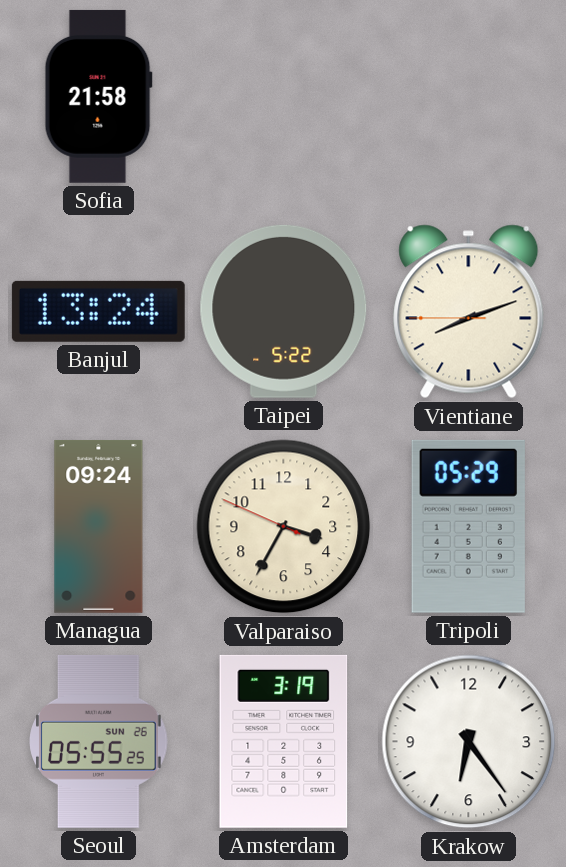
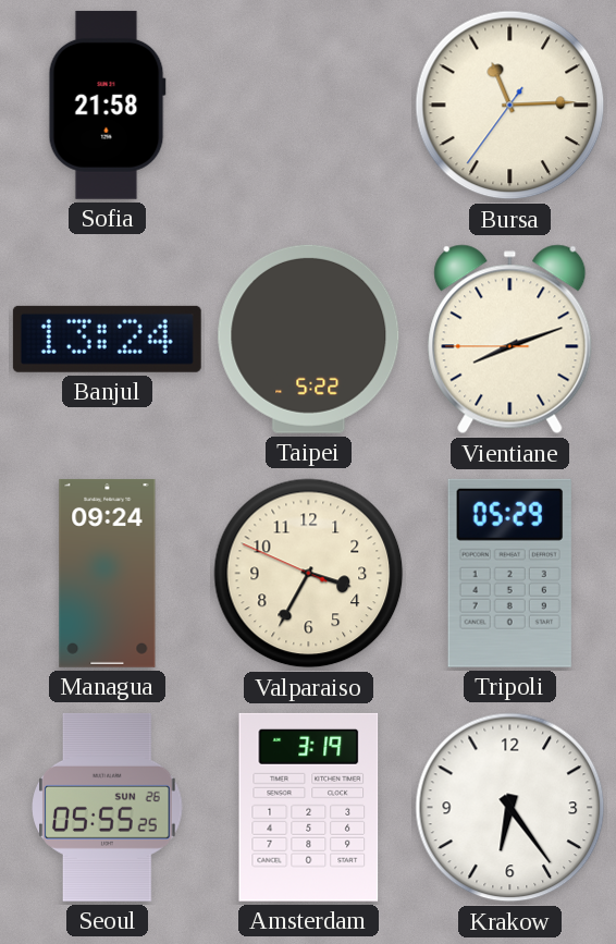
Bursa: none -> 11:14 (510, 106)
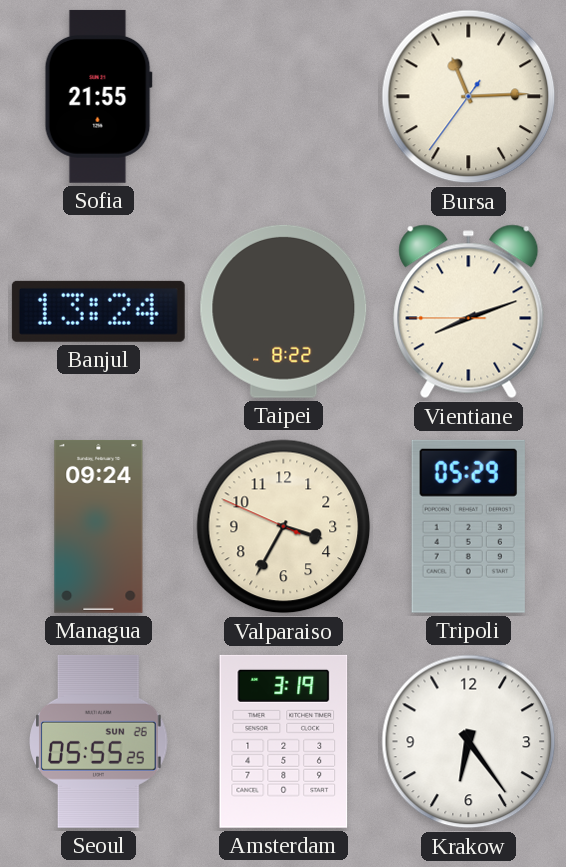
Sofia: 21:58 -> 21:55 (98, 96)
Taipei: 5:22 -> 8:22 (284, 311)
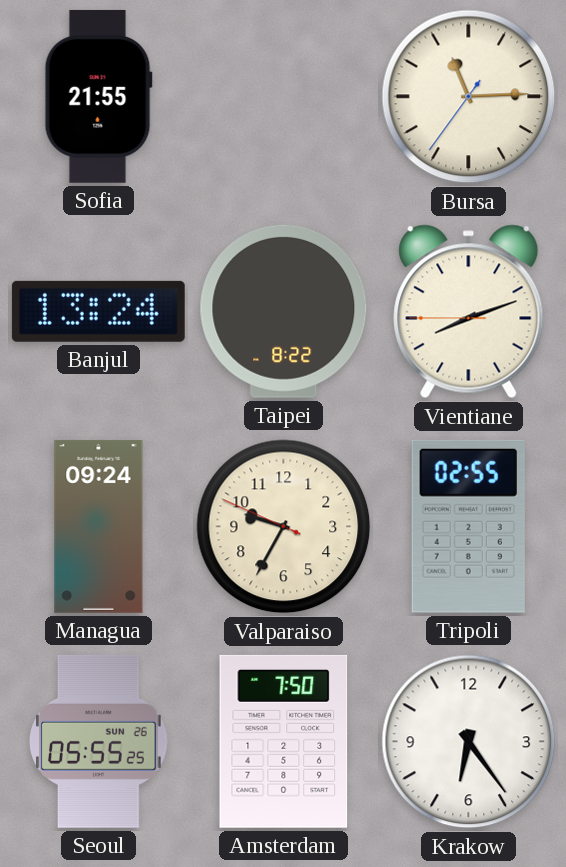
Valparaiso: 3:34 -> 9:34 (284, 527)
Tripoli: 05:29 -> 02:55 (468, 526)
Amsterdam: 3:19 -> 7:50 (284, 741)
